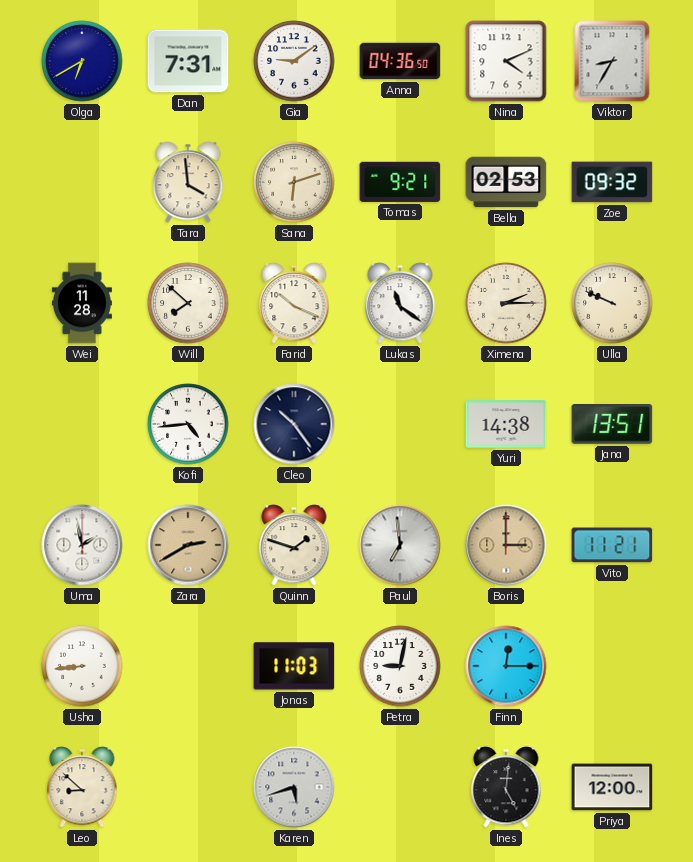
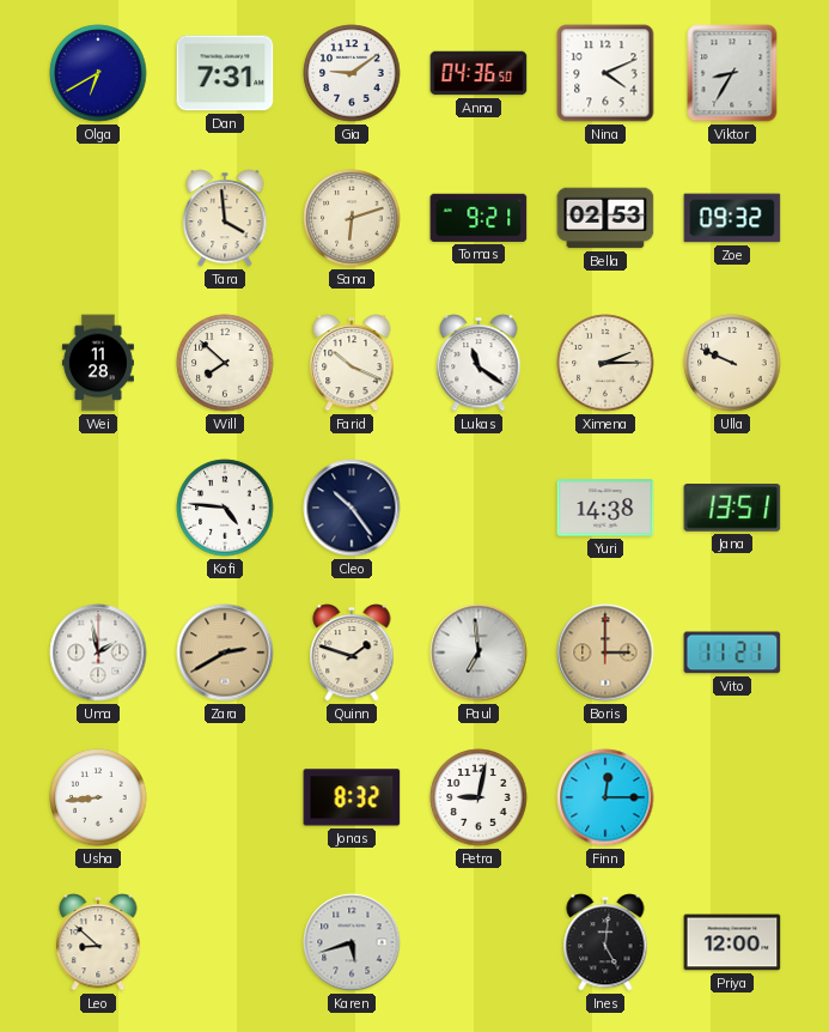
Kofi: 4:44 -> 4:46 (225, 508)
Jonas: 11:03 -> 8:32 (352, 797)
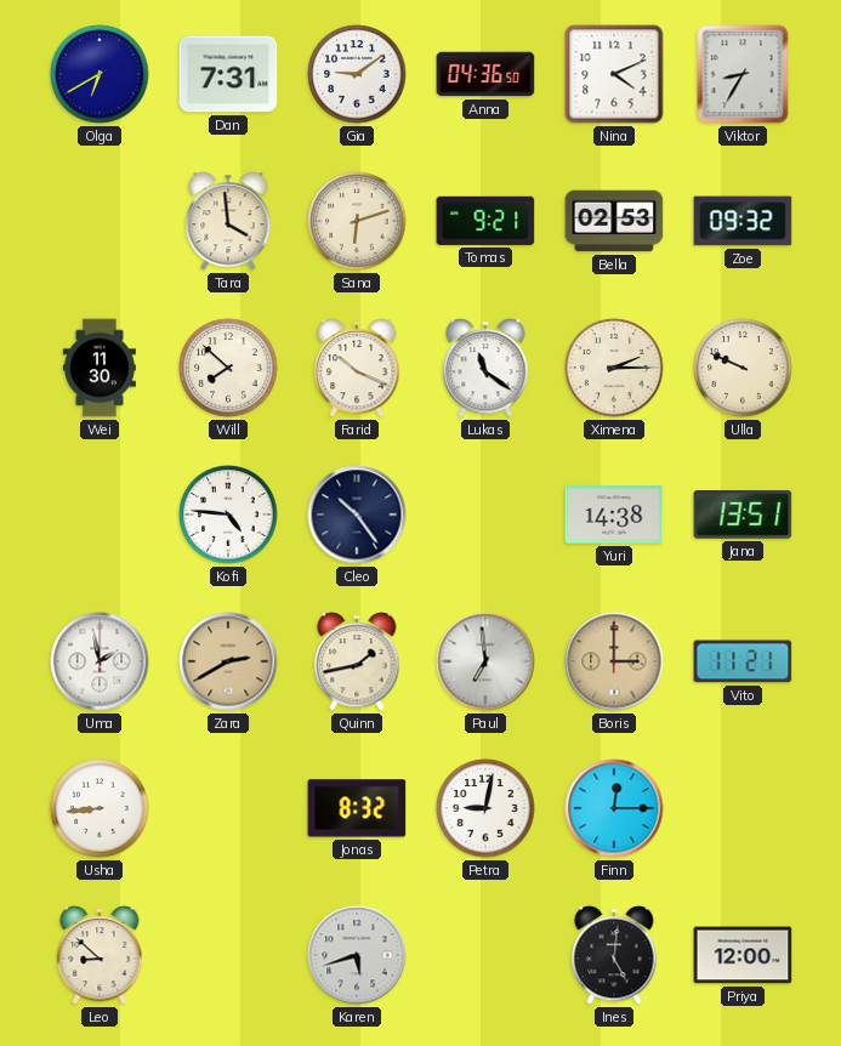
Wei: 11:28 -> 11:30 (100, 368)
Quinn: 1:48 -> 1:43 (357, 661)
